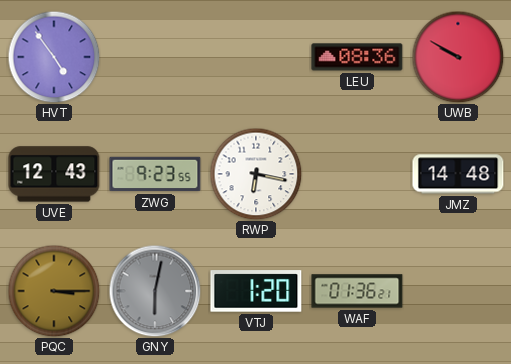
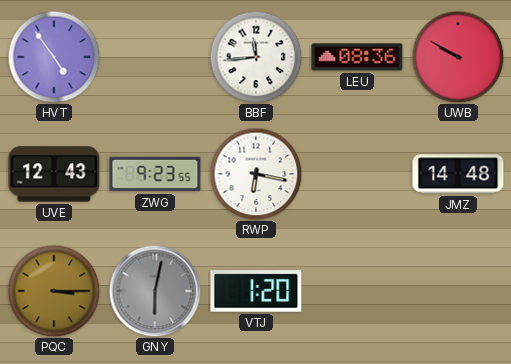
BBF: none -> 11:44 (256, 57)
WAF: 01:36 -> none (357, 291)
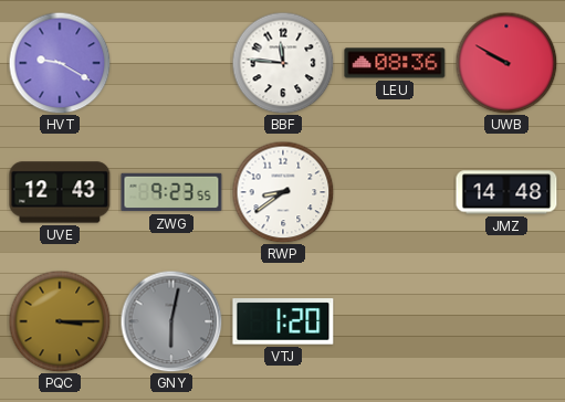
HVT: 4:54 -> 9:20 (60, 63)
BBF: 11:44 -> 11:46 (283, 63)
RWP: 6:17 -> 8:39 (283, 192)
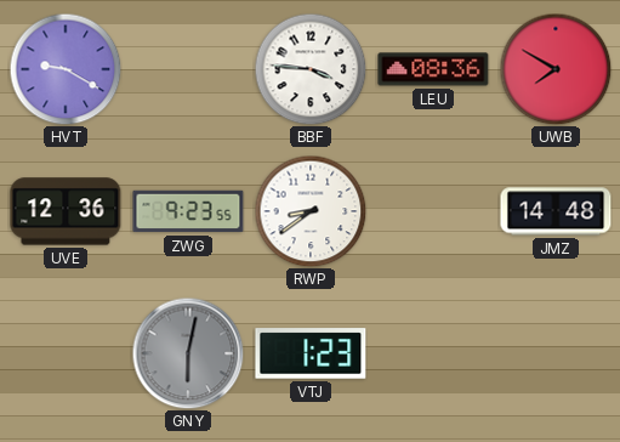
BBF: 11:46 -> 3:46 (311, 69)
UWB: 9:50 -> 7:50 (556, 69)
UVE: 12:43 -> 12:36 (66, 211)
PQC: 3:15 -> none (60, 321)
VTJ: 1:20 -> 1:23 (311, 353)
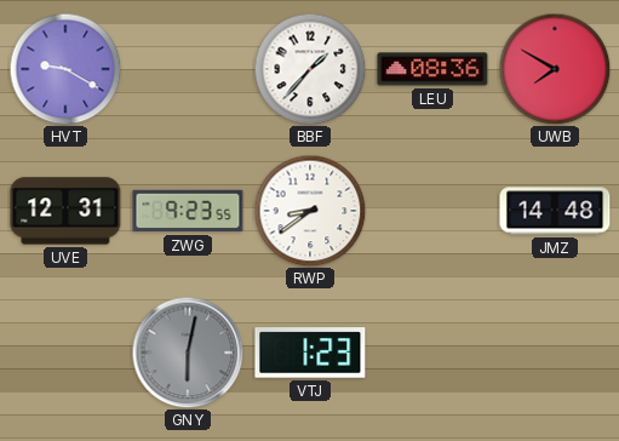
BBF: 3:46 -> 1:37 (310, 69)
UVE: 12:36 -> 12:31 (65, 211)
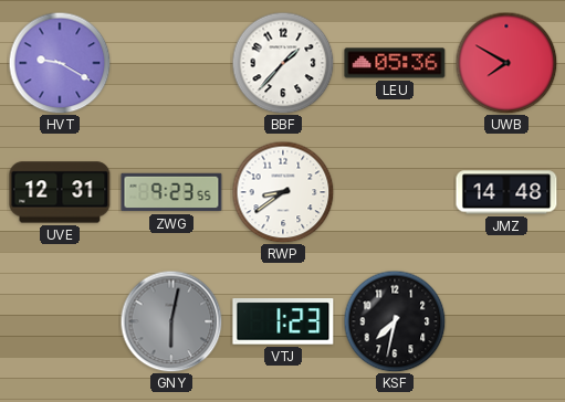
LEU: 08:36 -> 05:36 (395, 63)
KSF: none -> 7:32 (395, 321)
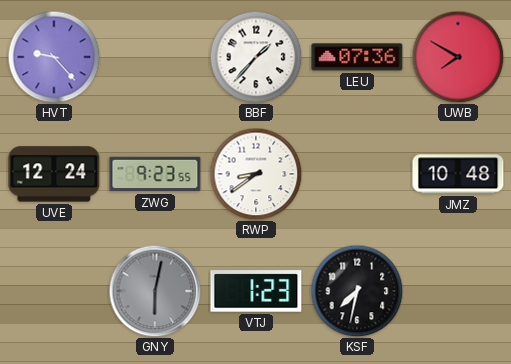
HVT: 9:20 -> 9:23 (54, 57)
LEU: 05:36 -> 07:36 (357, 57)
UVE: 12:31 -> 12:24 (54, 174)
JMZ: 14:48 -> 10:48 (458, 174)
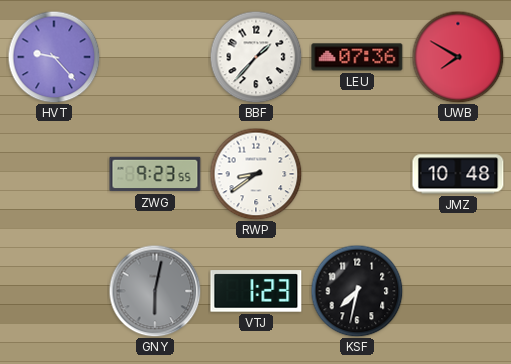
UVE: 12:24 -> none (54, 174)
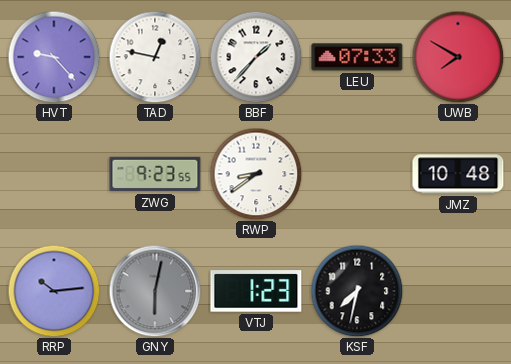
TAD: none -> 12:47 (155, 57)
LEU: 07:36 -> 07:33 (357, 57)
RRP: none -> 10:14 (54, 291)
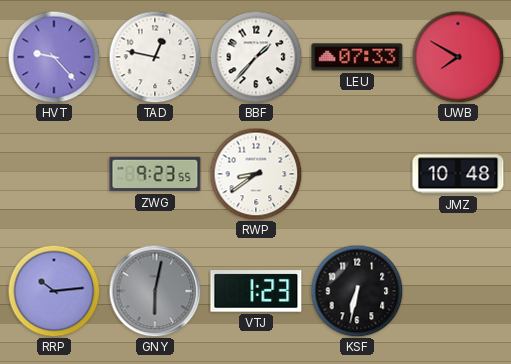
KSF: 7:32 -> 6:32 (357, 291)
